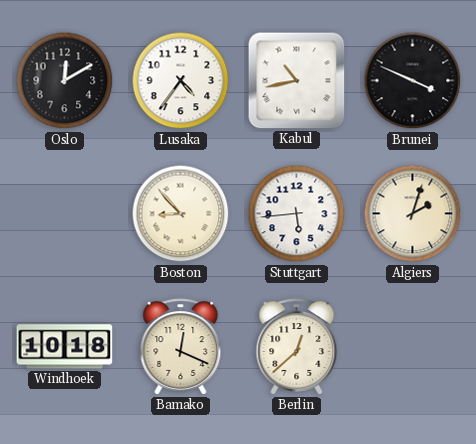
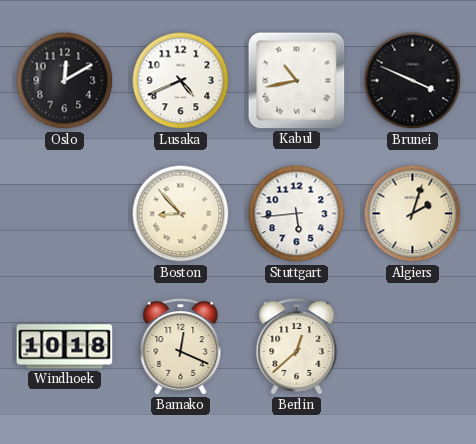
Lusaka: 4:36 -> 4:41 (181, 81)
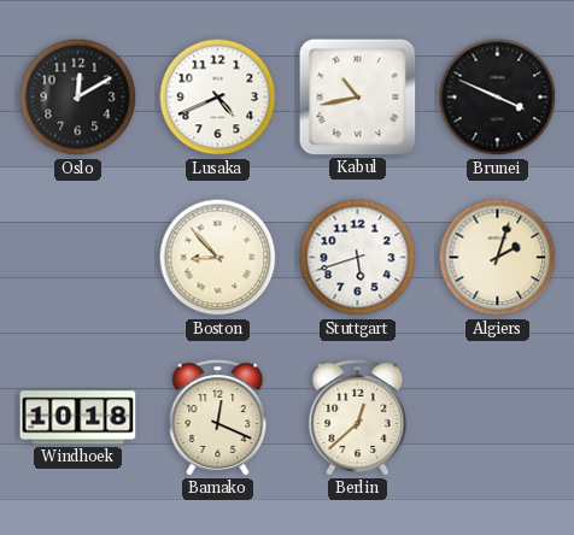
Stuttgart: 5:44 -> 5:42 (358, 258)
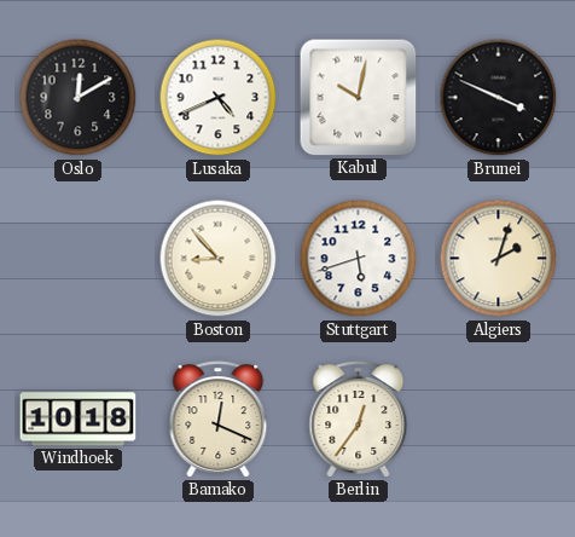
Kabul: 10:43 -> 10:02 (359, 98)
Berlin: 12:38 -> 12:36 (359, 420)
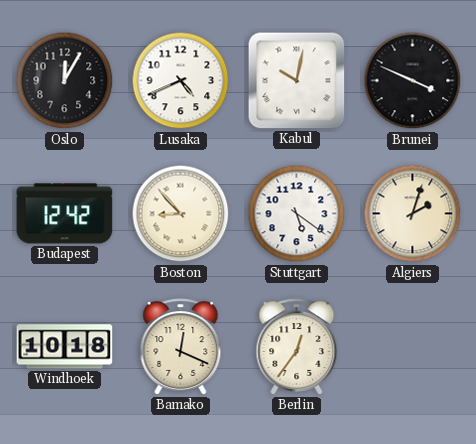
Oslo: 12:10 -> 12:05 (65, 81)
Budapest: none -> 12:42 (65, 214)
Stuttgart: 5:42 -> 5:21 (297, 214)
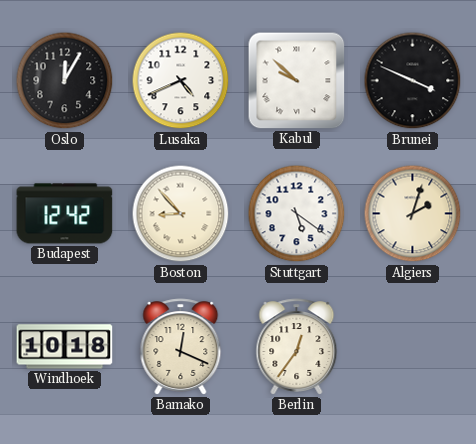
Kabul: 10:02 -> 9:52 (297, 81)
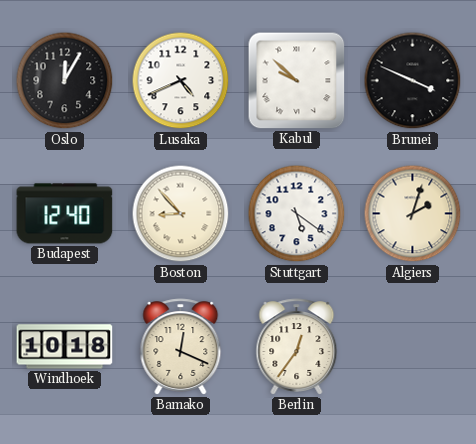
Budapest: 12:42 -> 12:40 (65, 214)
